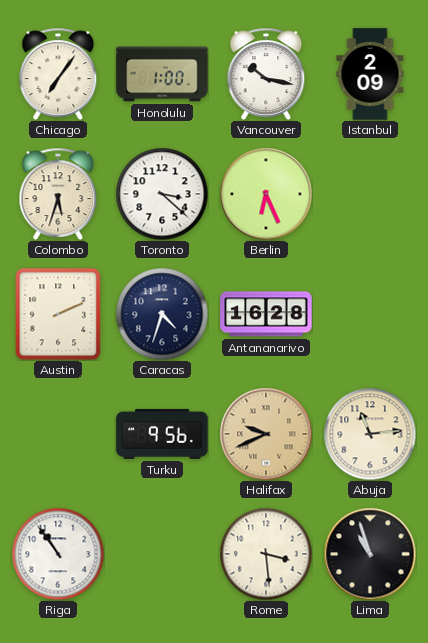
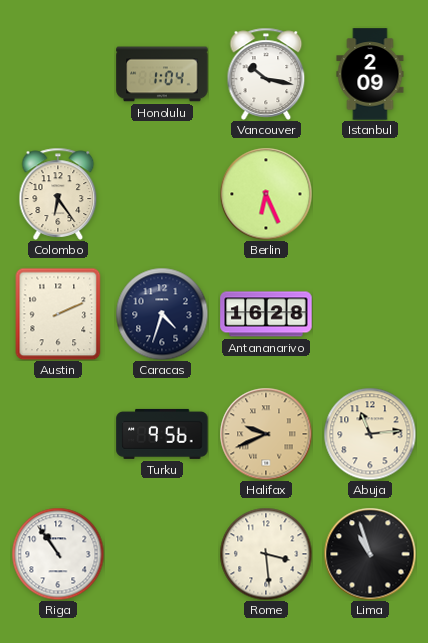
Chicago: 7:06 -> none (58, 74)
Honolulu: 1:00 -> 1:04 (162, 74)
Colombo: 5:33 -> 6:24 (58, 194)
Toronto: 3:22 -> none (162, 194)
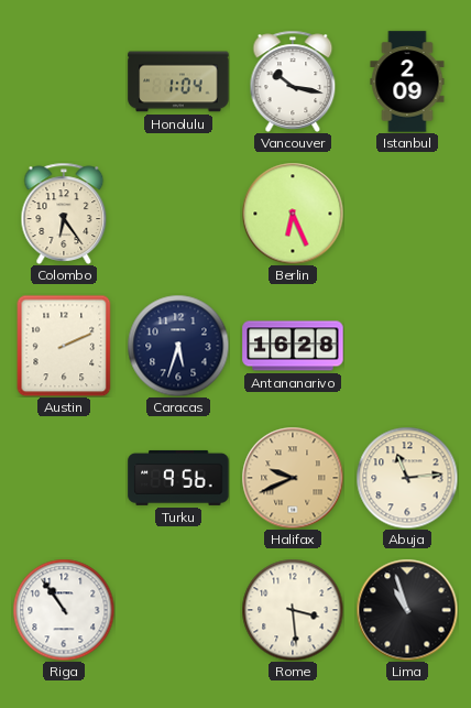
Caracas: 4:33 -> 5:33 (178, 346)
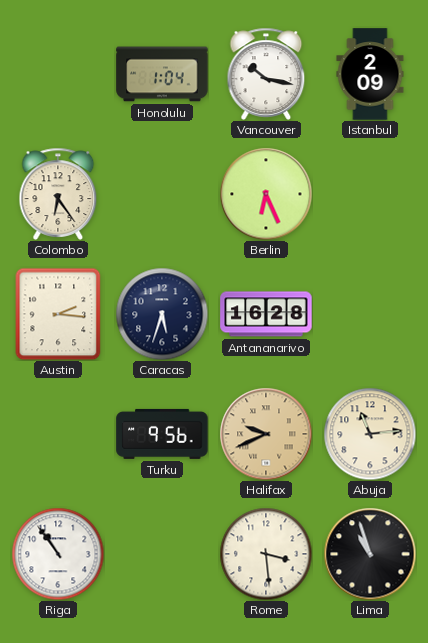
Austin: 2:11 -> 2:16 (58, 314)
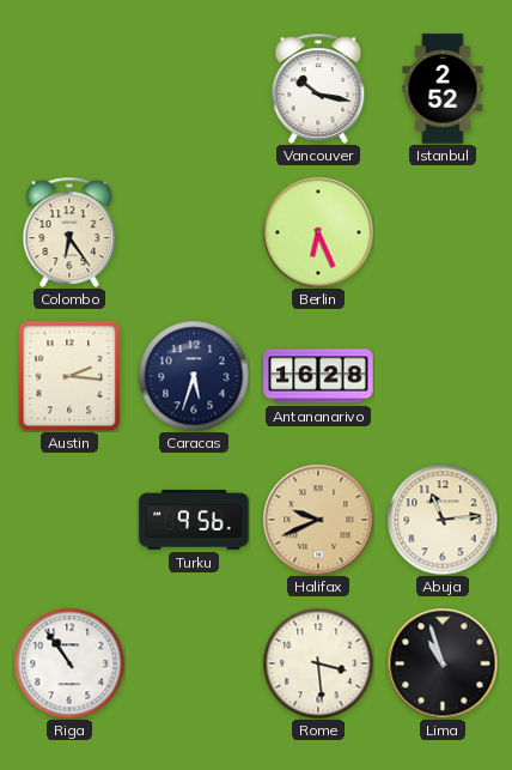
Honolulu: 1:04 -> none (162, 74)
Istanbul: 2:09 -> 2:52 (443, 89)
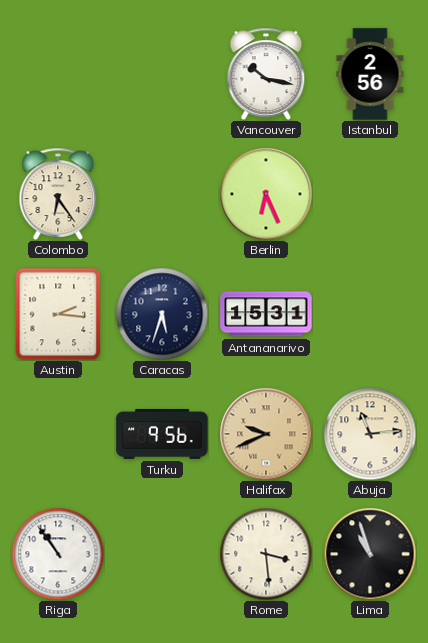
Istanbul: 2:52 -> 2:56 (370, 74)
Antananarivo: 16:28 -> 15:31 (266, 314)
